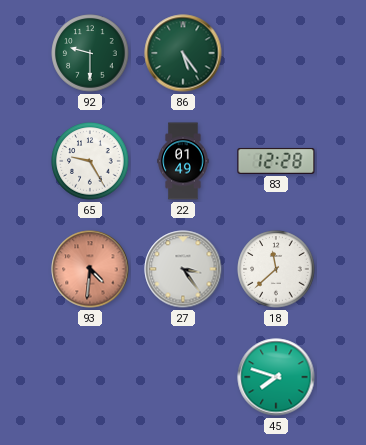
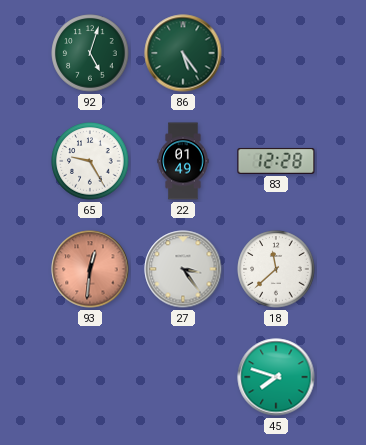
92: 9:30 -> 5:03 (90, 53)
93: 4:31 -> 12:31 (90, 269)
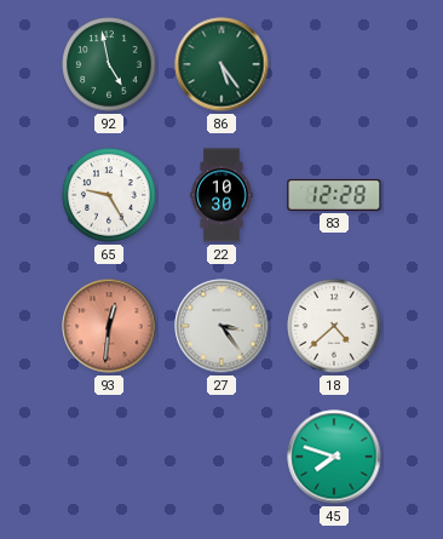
92: 5:03 -> 4:58 (109, 64)
22: 01:49 -> 10:30 (221, 195)
18: 11:38 -> 4:38 (334, 326)
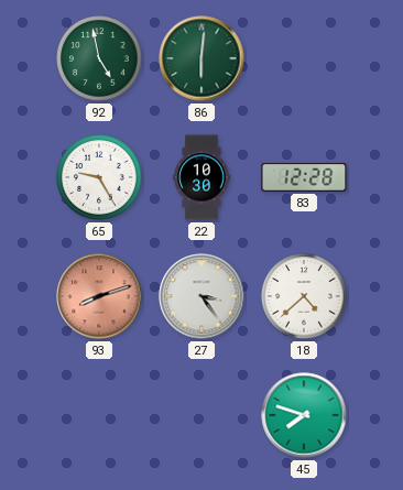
86: 5:24 -> 6:01 (201, 58)
93: 12:31 -> 8:12 (99, 296)
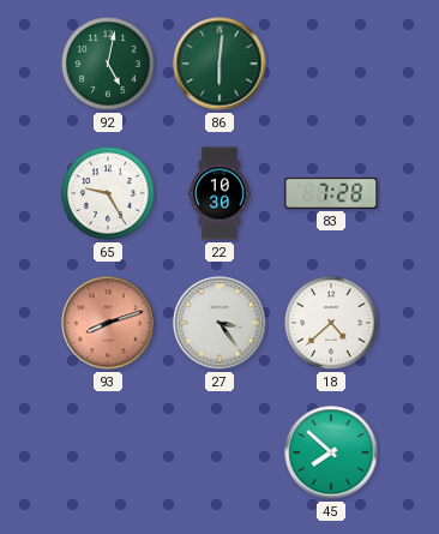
92: 4:58 -> 5:02 (108, 64)
83: 12:28 -> 7:28 (331, 193)
45: 7:48 -> 7:52 (331, 452)
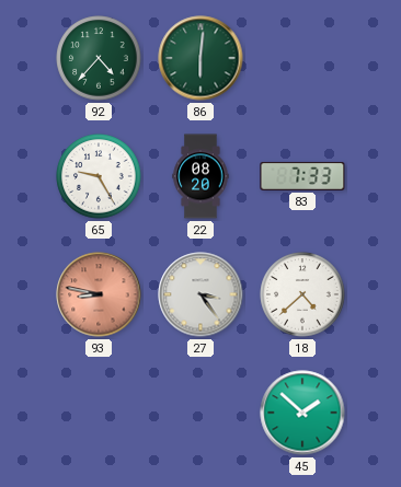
92: 5:02 -> 4:37 (99, 58)
22: 10:30 -> 08:20 (200, 176)
83: 7:28 -> 7:33 (302, 176)
93: 8:12 -> 8:47 (99, 294)
45: 7:52 -> 1:52 (302, 413)
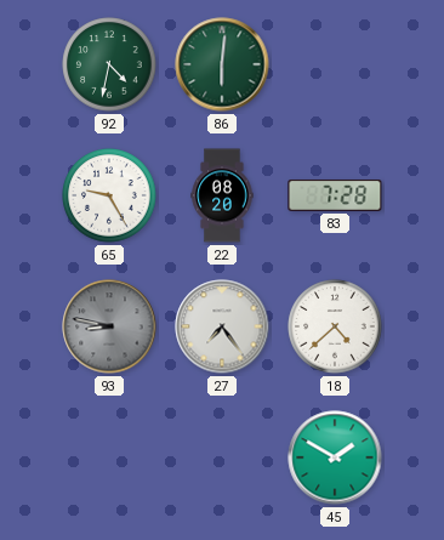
92: 4:37 -> 4:32 (109, 64)
83: 7:33 -> 7:28 (335, 195)
93 dial: salmon -> grey (109, 326)
27: 3:24 -> 7:24 (222, 326)
45: 1:52 -> 1:50 (335, 457)
